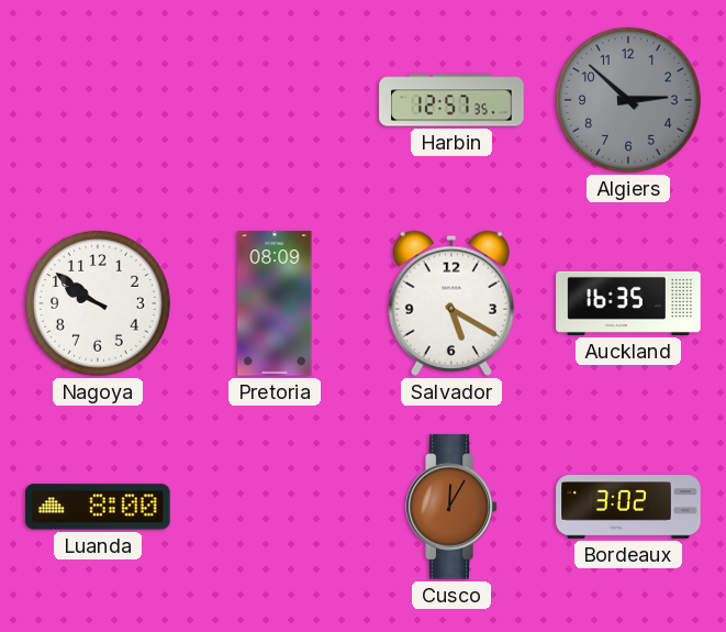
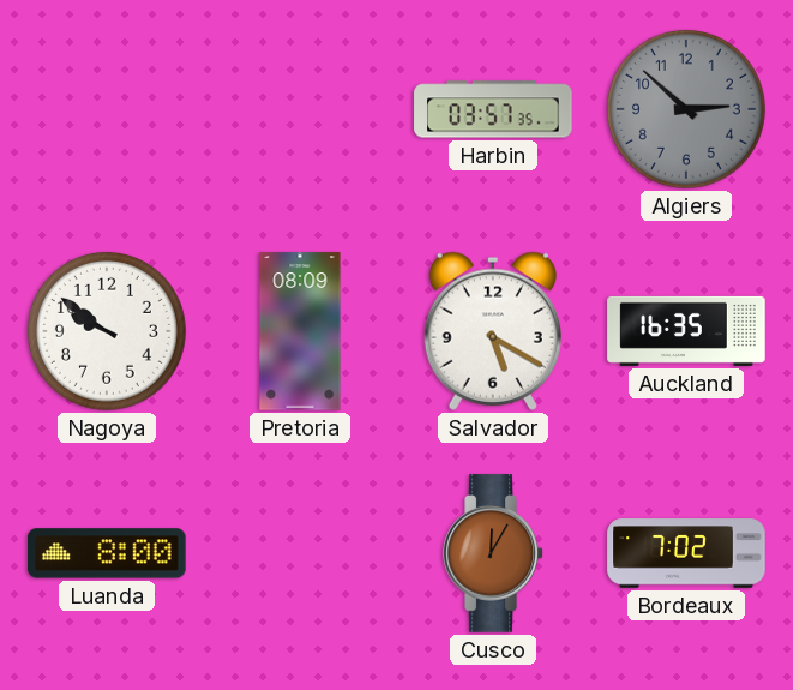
Harbin: 12:57 -> 03:57 (493, 109)
Bordeaux: 3:02 -> 7:02 (686, 553)
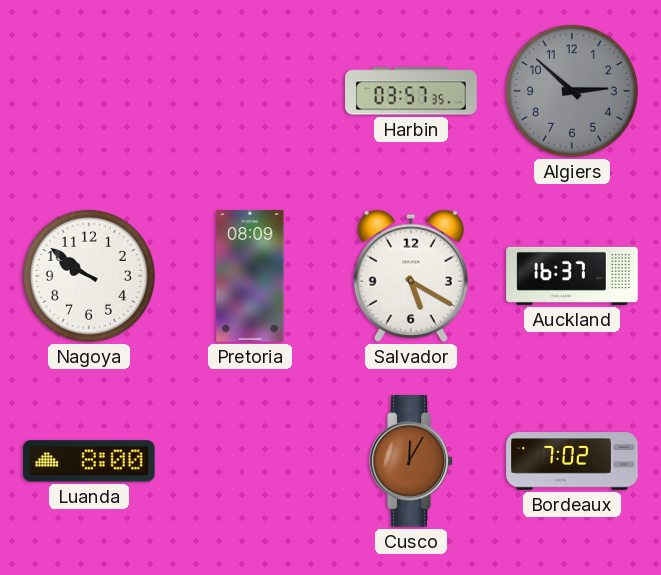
Auckland: 16:35 -> 16:37 (572, 276)
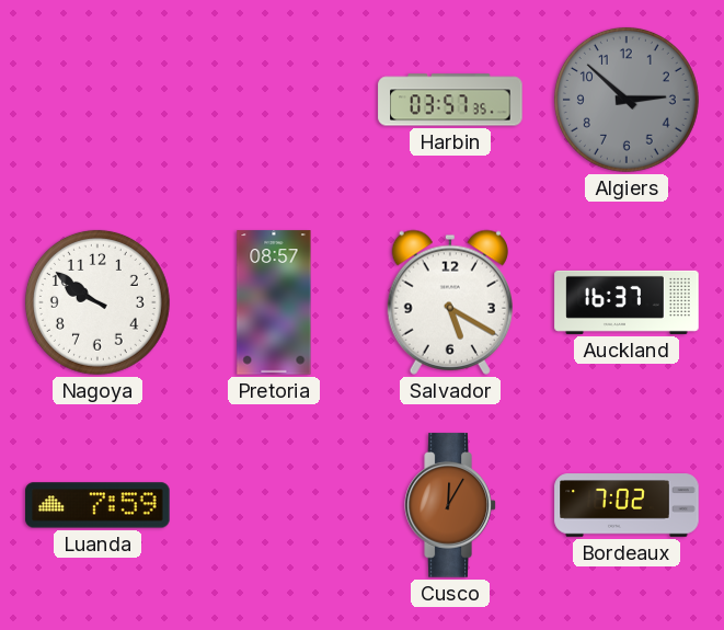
Pretoria: 08:09 -> 08:57 (274, 302)
Luanda: 8:00 -> 7:59 (97, 505)
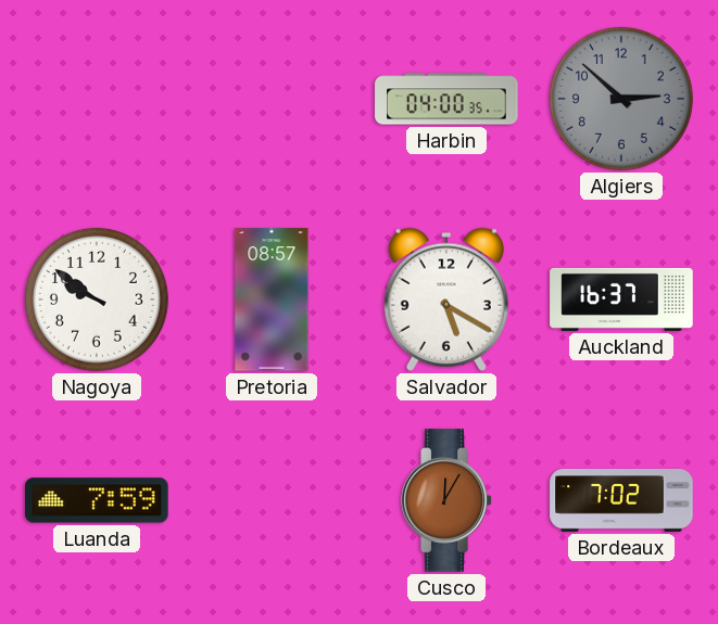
Harbin: 03:57 -> 04:00 (446, 99)
